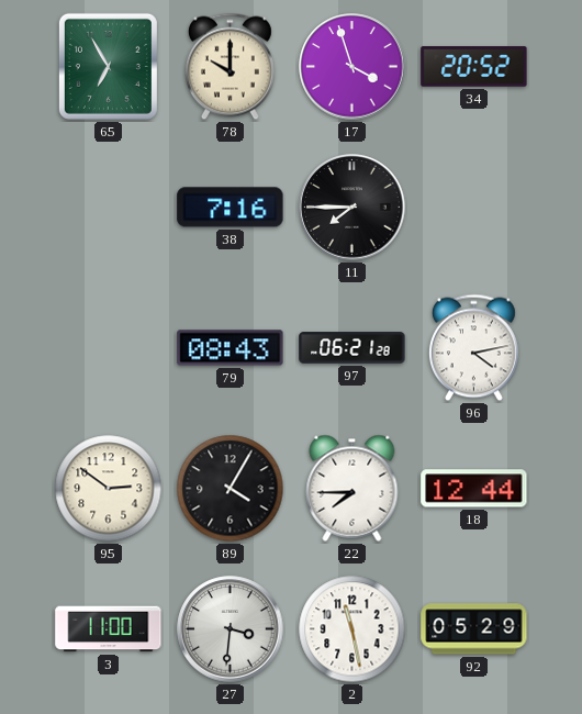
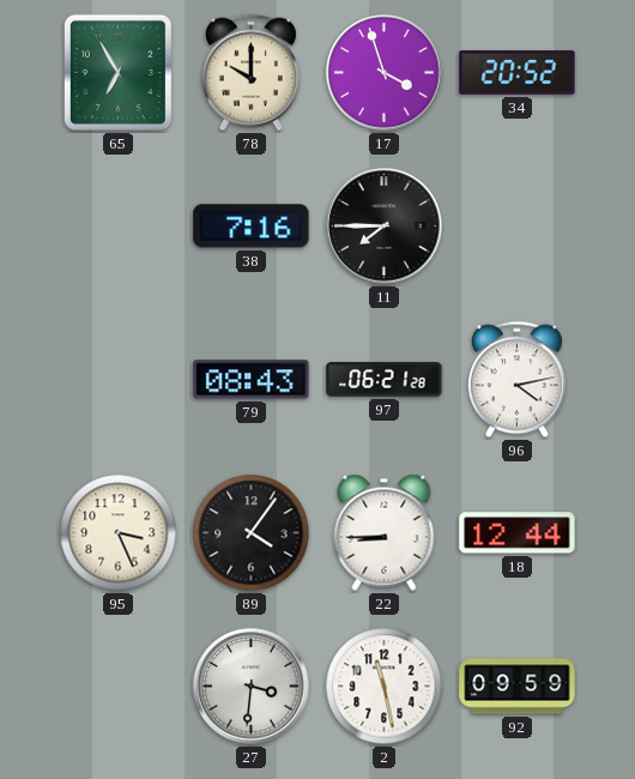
95: 2:51 -> 3:26 (119, 533)
89: 4:05 -> 4:06 (252, 533)
22: 7:45 -> 8:45 (385, 532)
3: 11:00 -> none (109, 629)
92: 05:29 -> 09:59 (518, 687)
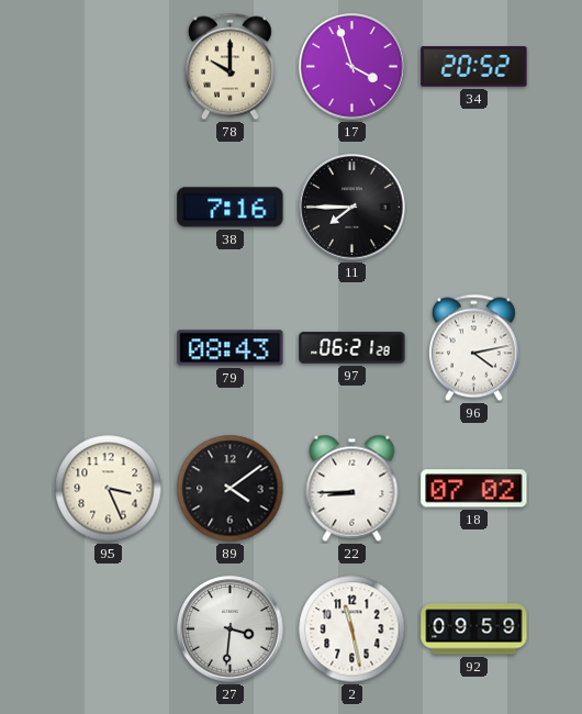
65: 6:55 -> none (117, 72)
89: 4:06 -> 4:09 (231, 489)
18: 12:44 -> 07:02 (474, 489)
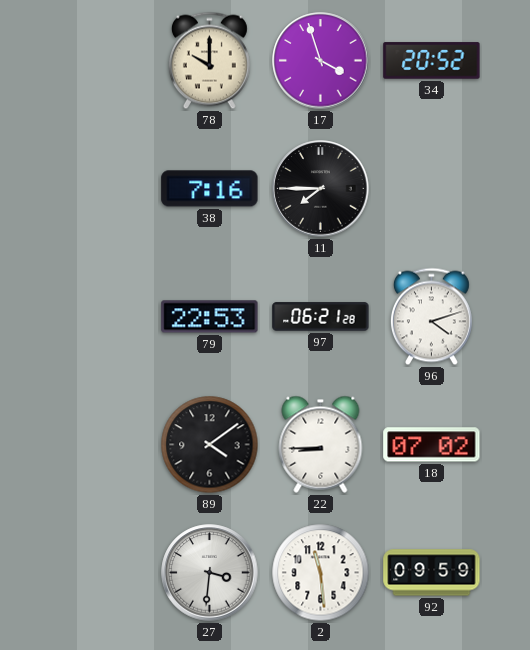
79: 08:43 -> 22:53 (210, 317)
96: 4:13 -> 4:12 (431, 317)
95: 3:26 -> none (109, 489)
2: 11:28 -> 11:29 (321, 573)
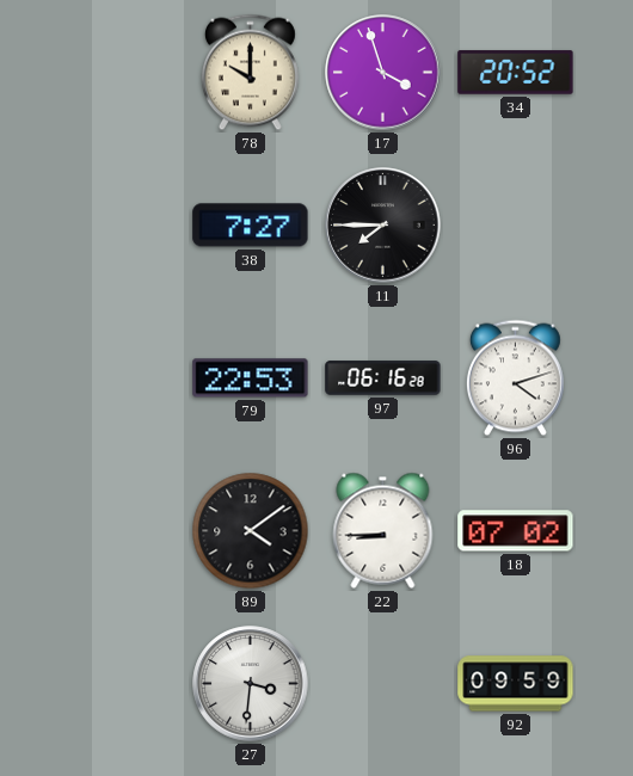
38: 7:16 -> 7:27 (251, 226)
97: 06:21 -> 06:16 (383, 378)
2: 11:29 -> none (321, 573)
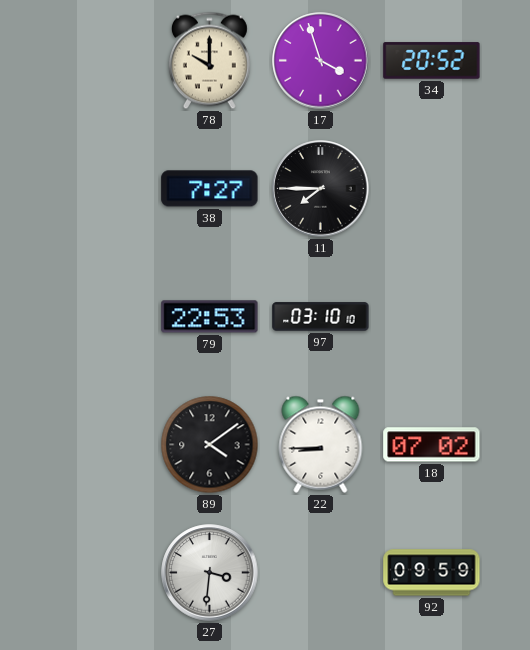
97: 06:16 -> 03:10 (321, 317)
96: 4:12 -> none (515, 378)
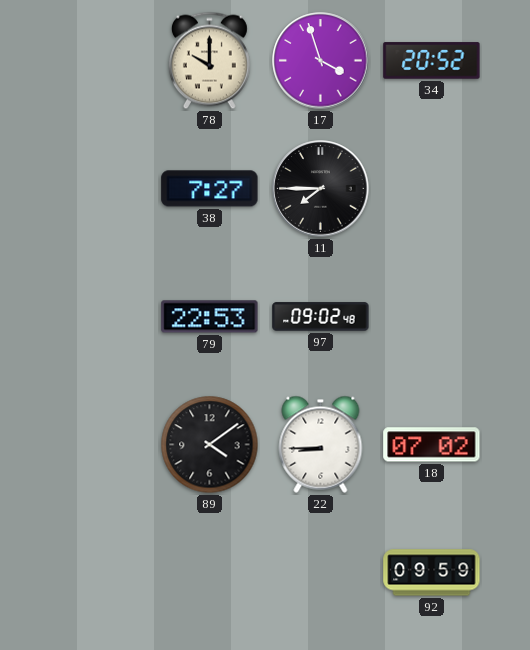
97: 03:10 -> 09:02 (321, 317)
27: 3:31 -> none (210, 573)
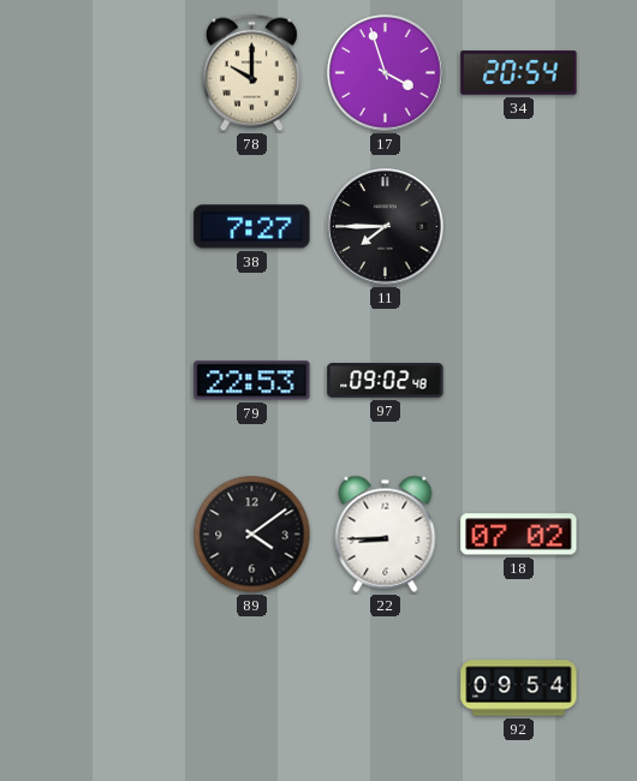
34: 20:52 -> 20:54 (519, 73)
92: 09:59 -> 09:54 (519, 688)
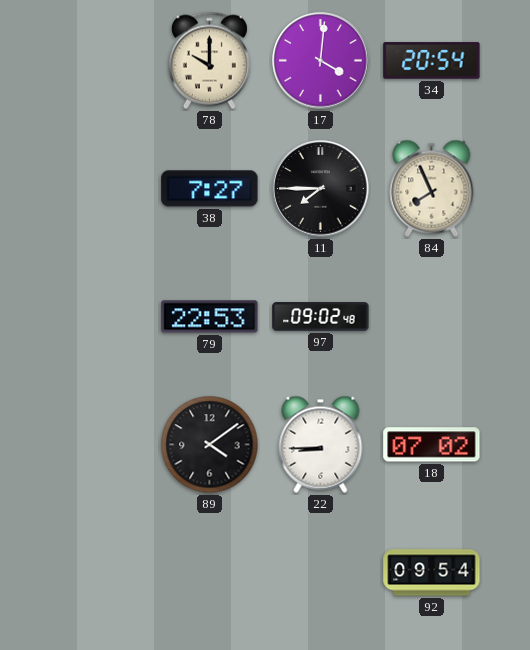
17: 3:57 -> 4:01 (321, 61)
84: none -> 7:56 (432, 188)
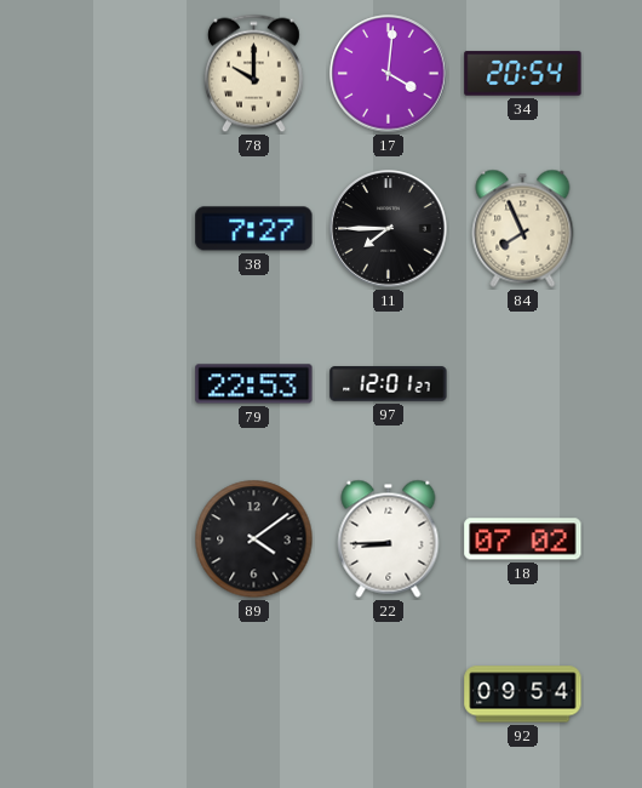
97: 09:02 -> 12:01 (389, 384)
